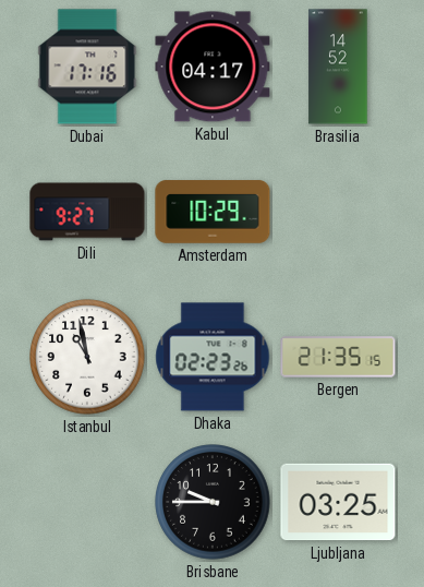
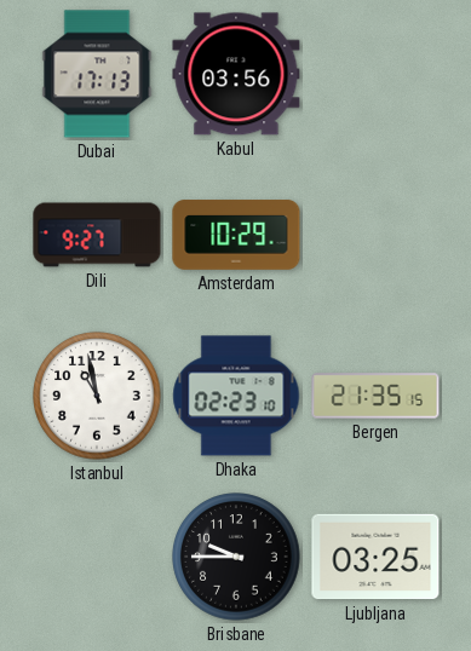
Dubai: 17:16 -> 17:13 (97, 74)
Kabul: 04:17 -> 03:56 (236, 74)
Brasilia: 14:52 -> none (338, 67)
Dhaka: 02:23:26 -> 02:23:10 (236, 396)
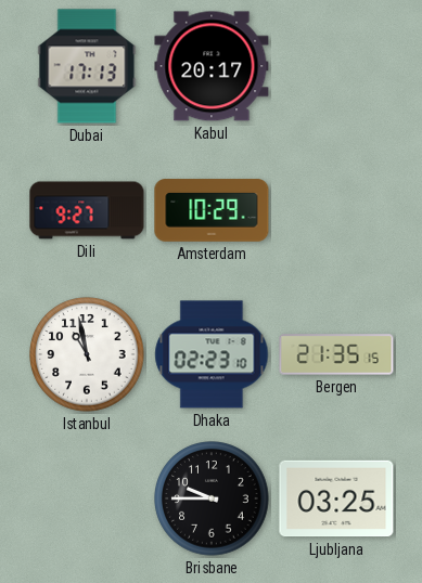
Kabul: 03:56 -> 20:17 (212, 66)
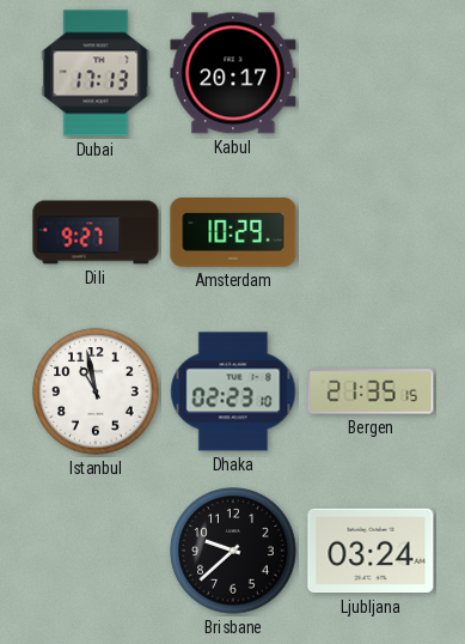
Brisbane: 9:45 -> 9:38 (233, 551)
Ljubljana: 03:25 -> 03:24 (371, 551)
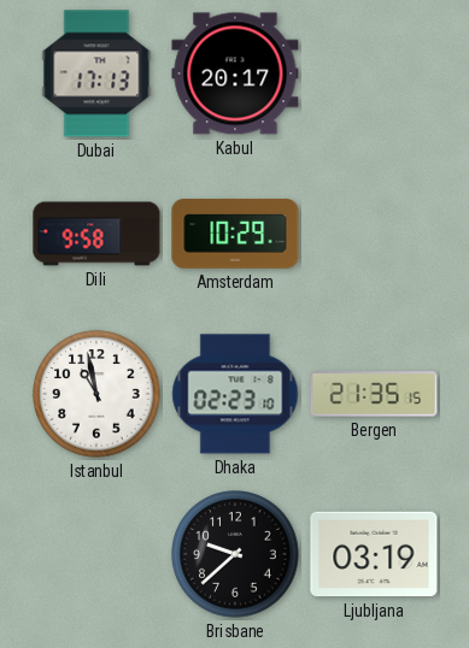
Dili: 9:27 -> 9:58 (96, 234)
Ljubljana: 03:24 -> 03:19 (374, 554)
